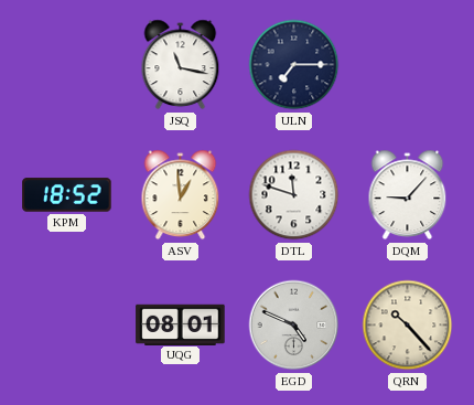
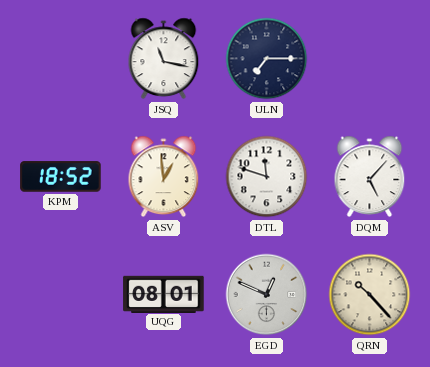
DQM: 9:07 -> 5:07 (370, 177)
EGD: 4:49 -> 12:49 (267, 295)
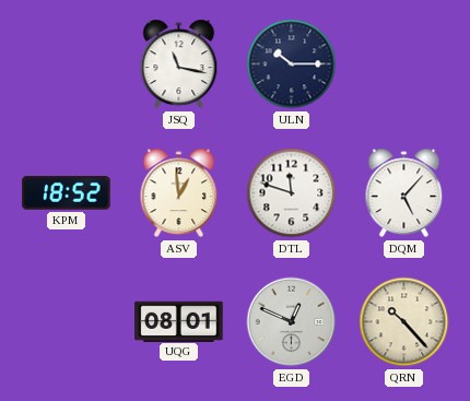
ULN: 7:15 -> 10:15 (292, 64)
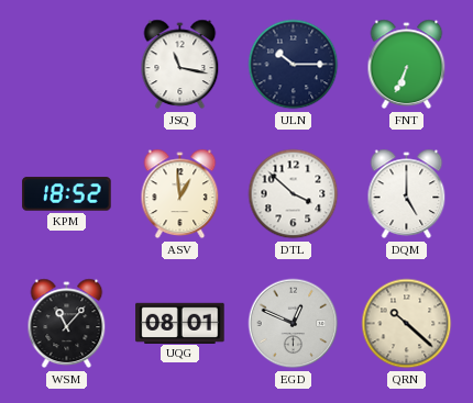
FNT: none -> 6:34 (407, 65)
DTL: 11:48 -> 3:52 (294, 194)
DQM: 5:07 -> 5:00 (407, 194)
WSM: none -> 11:07 (67, 324)
QRN: 10:23 -> 10:22 (407, 324)
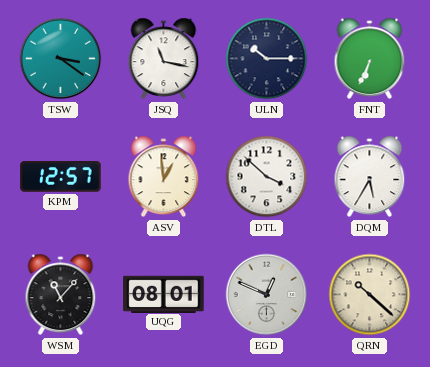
TSW: none -> 3:21 (61, 59)
KPM: 18:52 -> 12:57 (61, 177)
DQM: 5:00 -> 5:35 (370, 177)
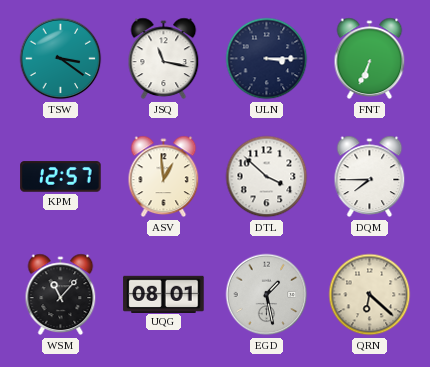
ULN: 10:15 -> 3:15 (267, 59)
DQM: 5:35 -> 7:45 (370, 177)
EGD: 12:49 -> 1:28 (267, 295)
QRN: 10:22 -> 6:22 (370, 295)
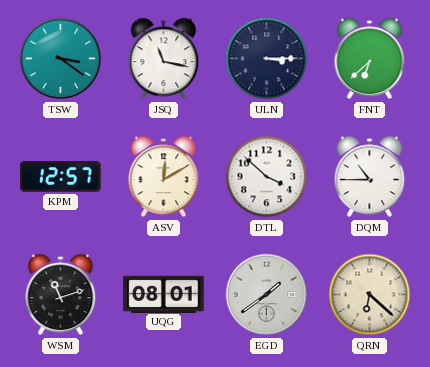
FNT: 6:34 -> 6:38 (370, 59)
ASV: 12:59 -> 12:10 (164, 177)
DQM: 7:45 -> 10:45 (370, 177)
WSM: 11:07 -> 11:12 (61, 295)
EGD: 1:28 -> 1:39 (267, 295)
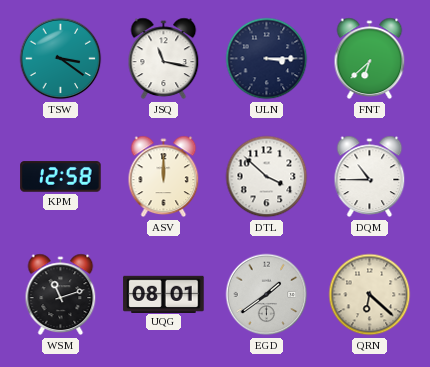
KPM: 12:57 -> 12:58 (61, 177)
ASV: 12:10 -> 12:00 (164, 177)
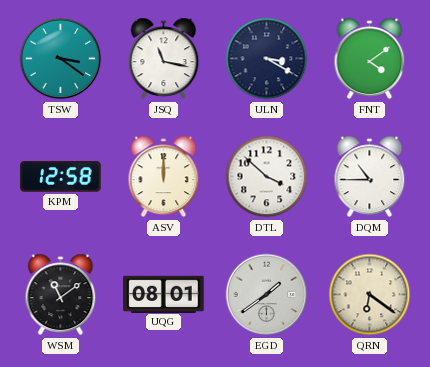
ULN: 3:15 -> 3:20 (267, 59)
FNT: 6:38 -> 4:09 (370, 59)
WSM: 11:12 -> 11:09 (61, 295)
QRN: 6:22 -> 6:21 (370, 295)
